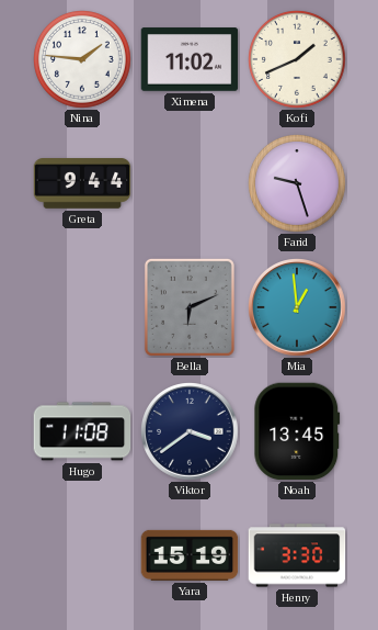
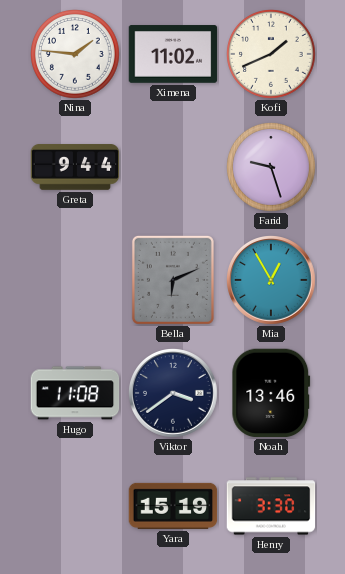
Mia: 12:59 -> 12:55 (272, 281)
Noah: 13:45 -> 13:46 (271, 393)
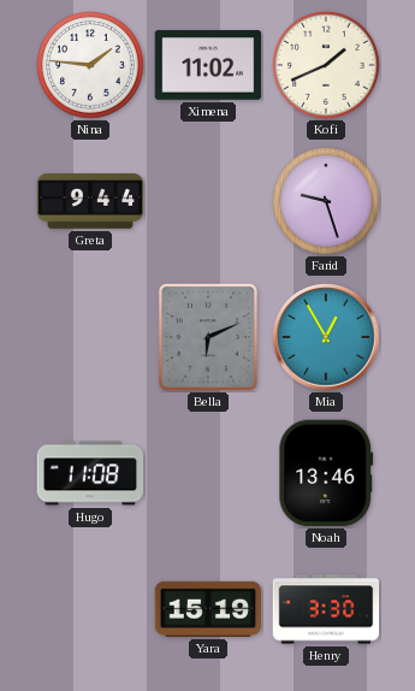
Viktor: 3:39 -> none (174, 394)
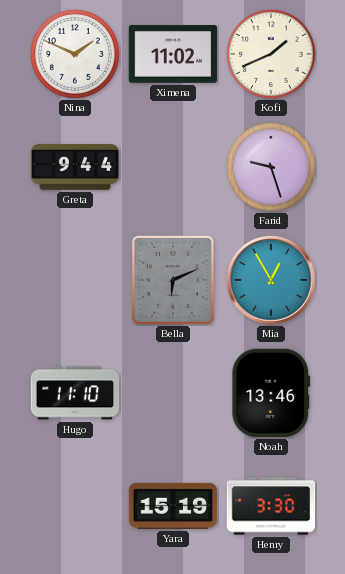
Nina: 1:46 -> 1:49 (76, 55)
Hugo: 11:08 -> 11:10 (75, 393)
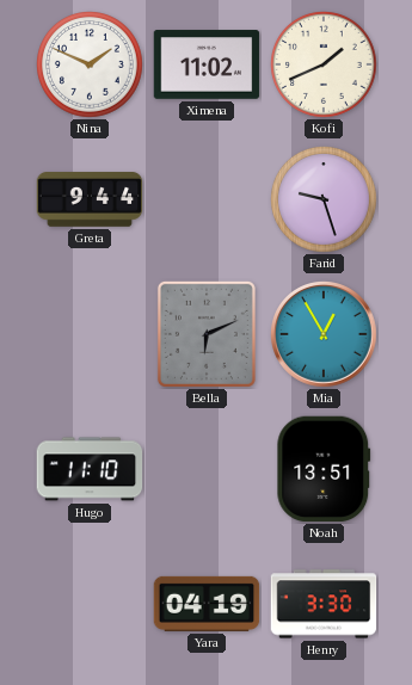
Noah: 13:46 -> 13:51 (324, 469)
Yara: 15:19 -> 04:19 (207, 604)
